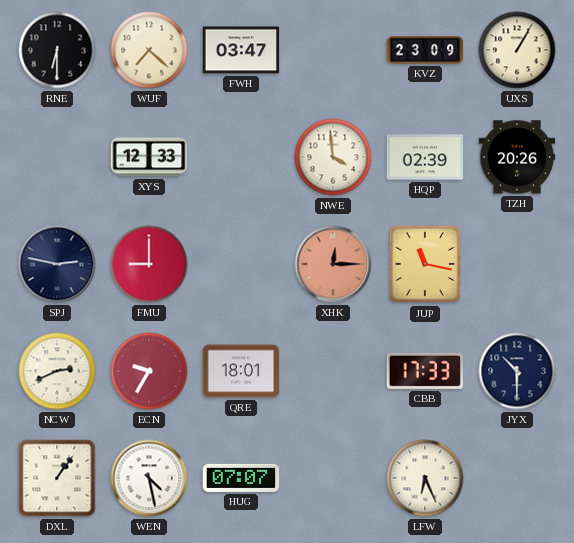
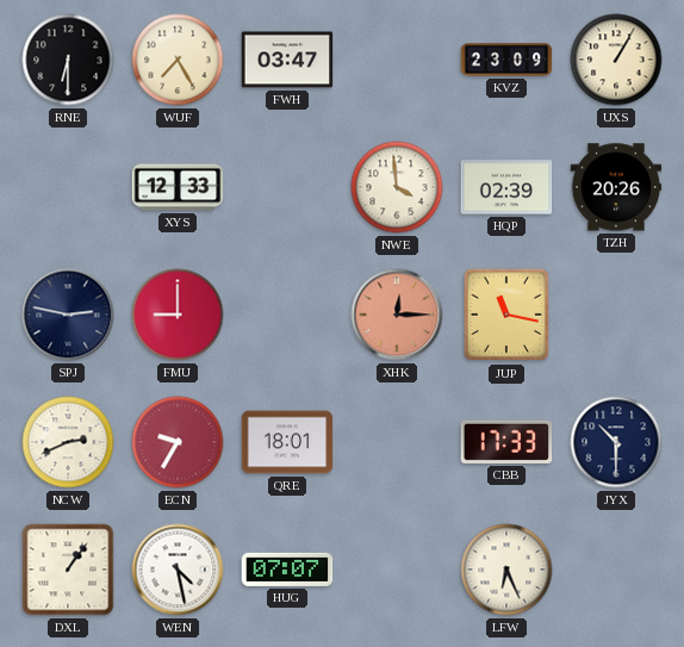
WUF: 7:22 -> 7:25 (178, 60)
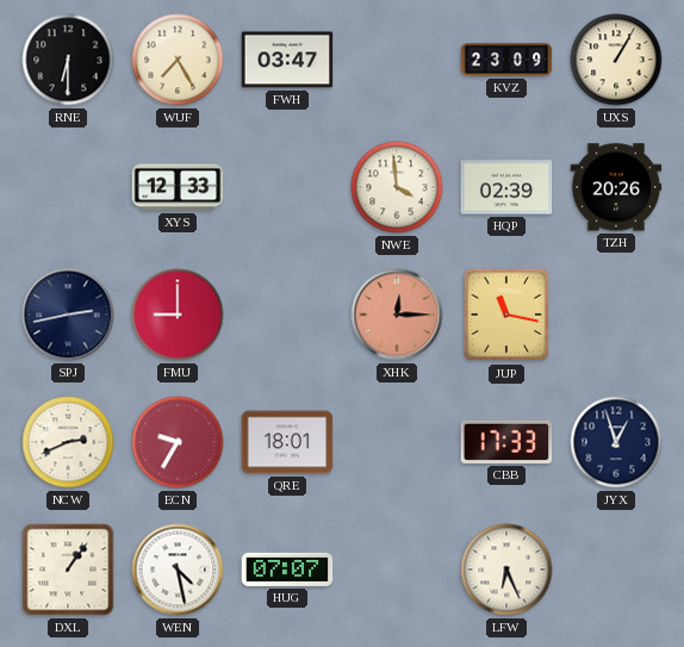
SPJ: 2:47 -> 2:43 (68, 315)
JYX: 10:30 -> 12:57 (616, 442)
